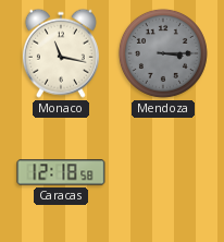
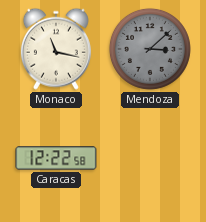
Mendoza: 3:15 -> 3:08 (150, 49)
Caracas: 12:18 -> 12:22 (56, 158)
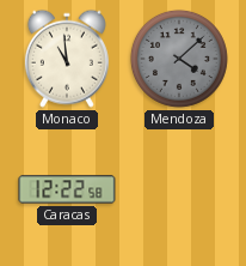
Monaco: 11:17 -> 10:59 (67, 59)
Mendoza: 3:08 -> 4:08 (179, 59)
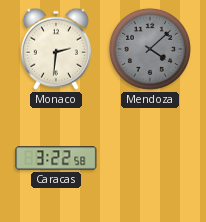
Monaco: 10:59 -> 2:31 (56, 49)
Caracas: 12:22 -> 3:22 (56, 158)
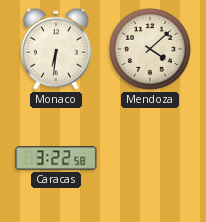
Monaco: 2:31 -> 6:31 (56, 49)
Mendoza dial: grey -> cream (150, 49)
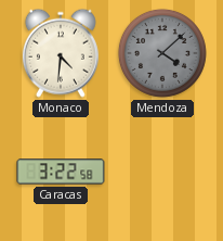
Monaco: 6:31 -> 4:31 (61, 53)
Mendoza dial: cream -> grey (162, 53)
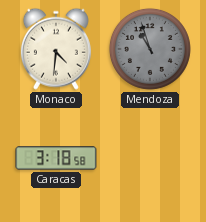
Mendoza: 4:08 -> 10:57 (150, 49)
Caracas: 3:22 -> 3:18 (56, 158)
